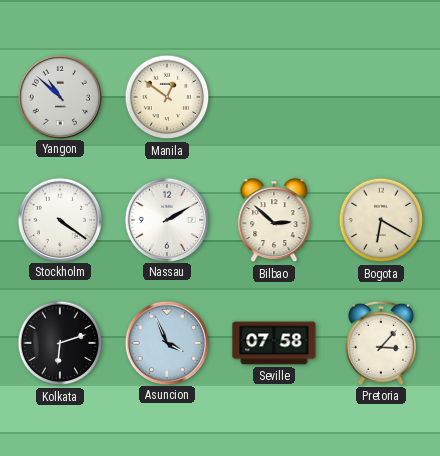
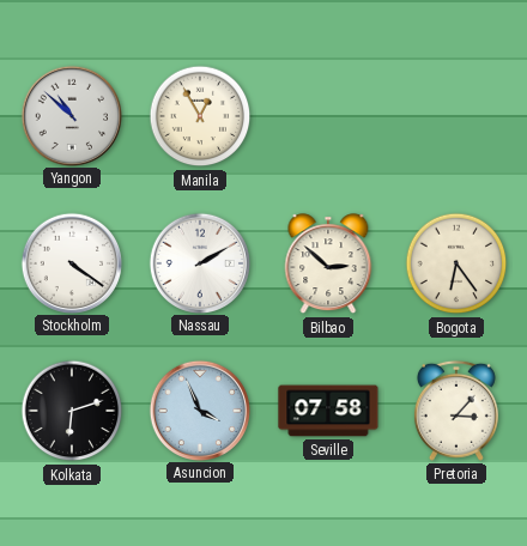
Manila: 12:51 -> 12:55 (200, 116)
Bogota: 6:20 -> 6:24 (456, 263)
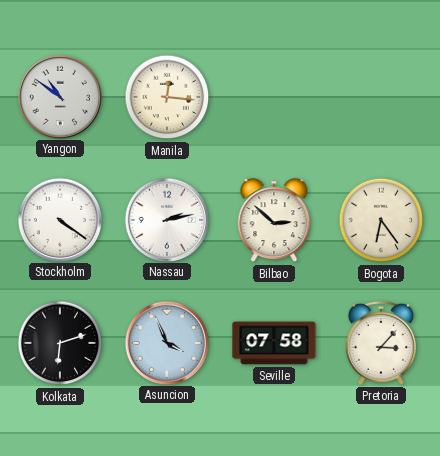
Yangon: 10:52 -> 10:51 (59, 96)
Manila: 12:55 -> 12:16 (167, 97)
Nassau: 2:10 -> 2:13 (166, 219)
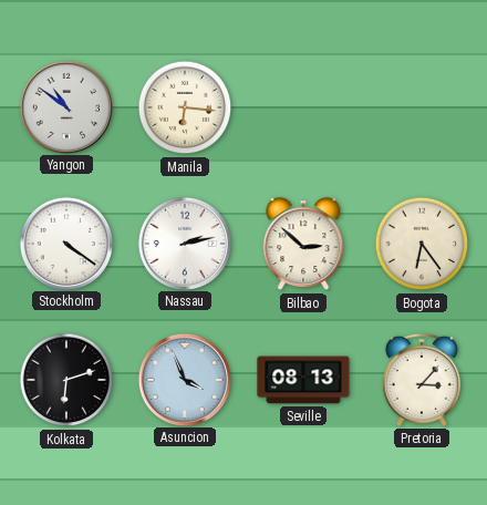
Manila: 12:16 -> 6:16 (185, 107)
Seville: 07:58 -> 08:13 (303, 380)
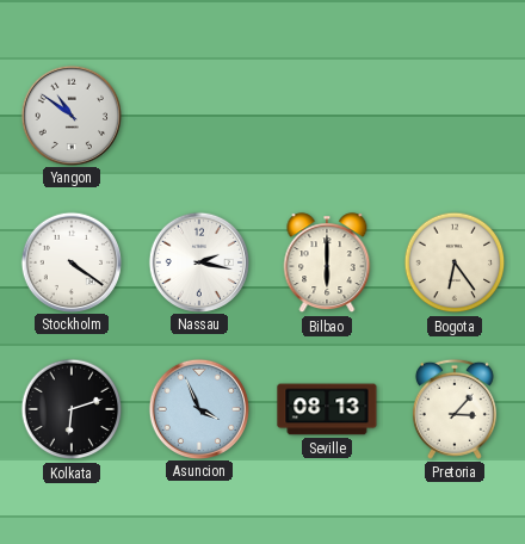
Manila: 6:16 -> none (185, 107)
Nassau: 2:13 -> 2:17 (198, 261)
Bilbao: 2:52 -> 6:00 (327, 264)
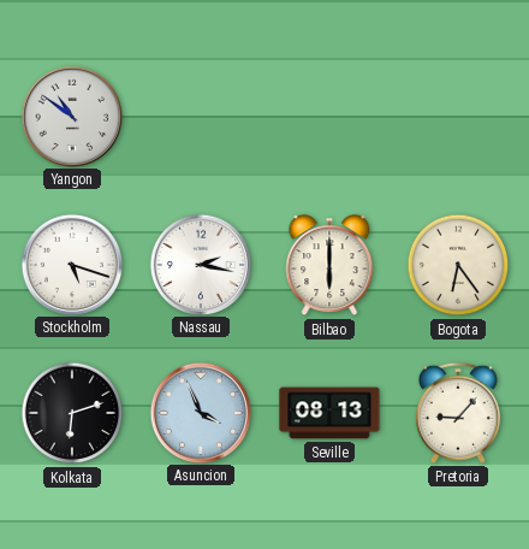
Stockholm: 4:21 -> 5:18 (71, 264)
Pretoria: 3:07 -> 9:07 (458, 413)
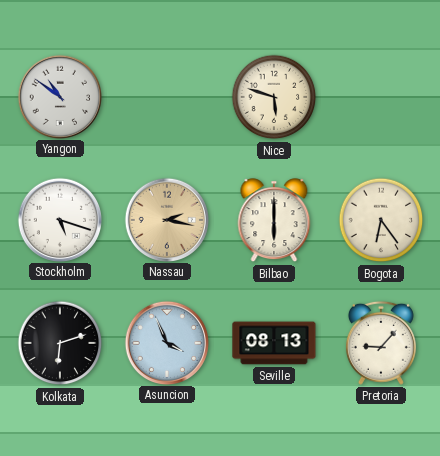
Nice: none -> 5:48 (274, 97)
Nassau dial: white -> champagne (166, 219)
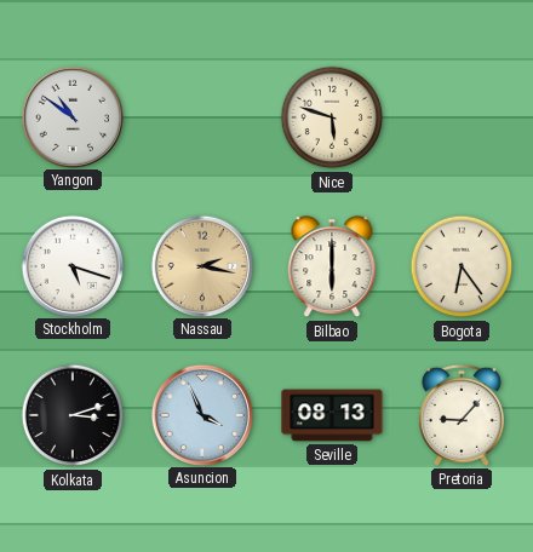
Kolkata: 6:12 -> 3:12 (73, 415)
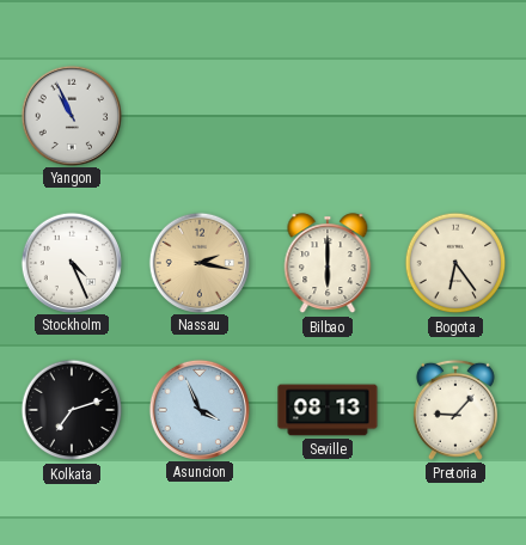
Yangon: 10:51 -> 10:56 (71, 115)
Nice: 5:48 -> none (332, 117)
Stockholm: 5:18 -> 4:26 (71, 262)
Kolkata: 3:12 -> 7:12 (72, 410)
